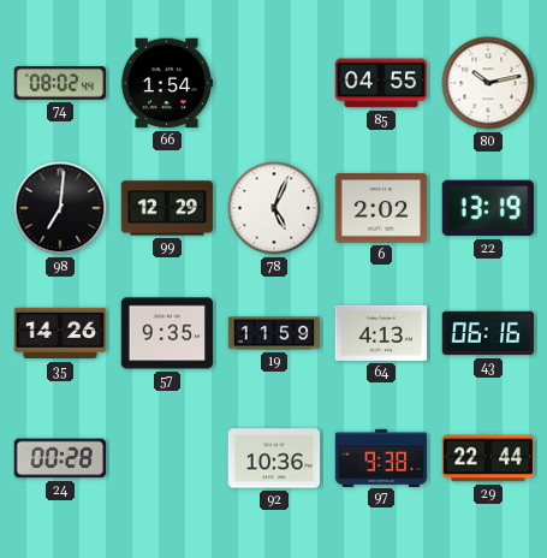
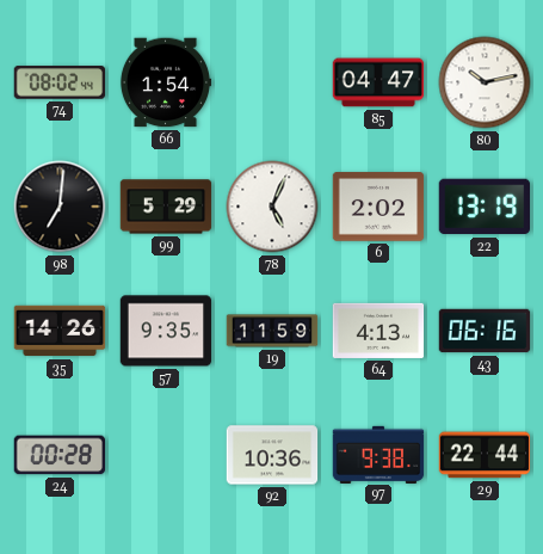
85: 04:55 -> 04:47 (378, 82)
99: 12:29 -> 5:29 (166, 207)
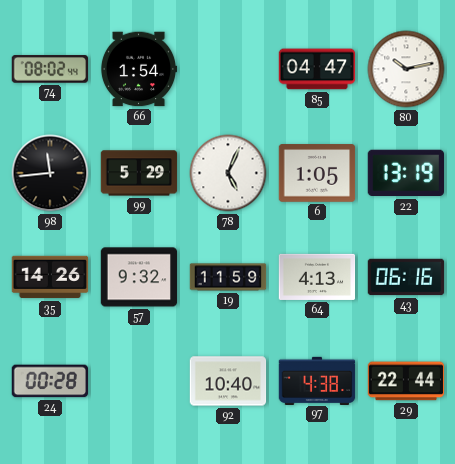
98: 7:01 -> 11:44 (50, 173)
6: 2:02 -> 1:05 (317, 173)
57: 9:35 -> 9:32 (139, 277)
92: 10:36 -> 10:40 (228, 381)
97: 9:38 -> 4:38 (317, 380)
